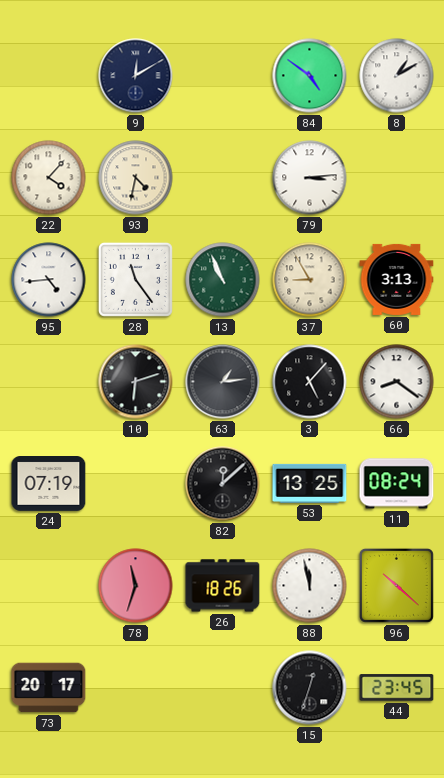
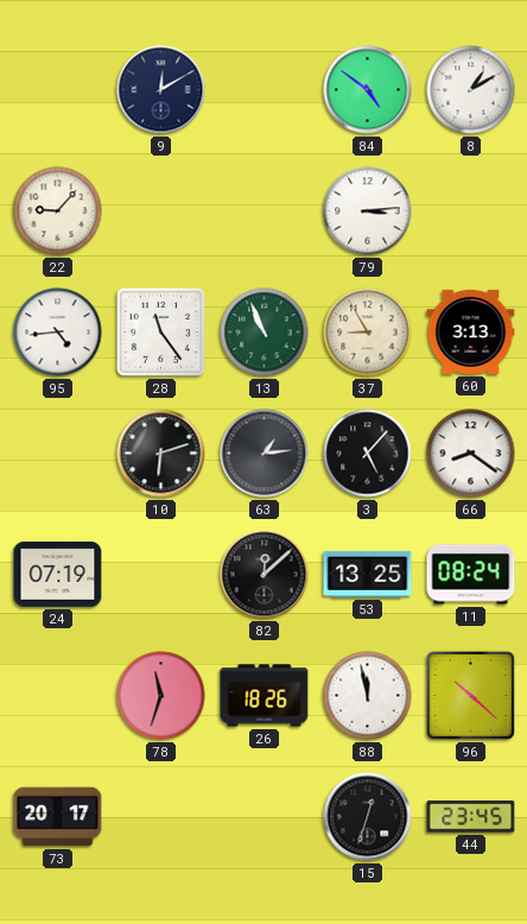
22: 4:07 -> 9:07 (58, 211)
93: 4:32 -> none (136, 178)
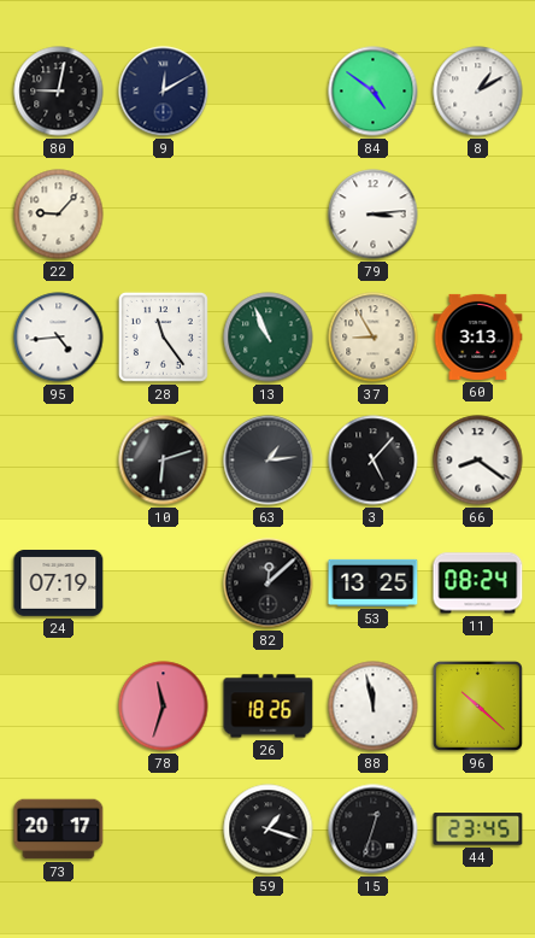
80: none -> 9:02 (59, 92)
59: none -> 1:18 (269, 829)
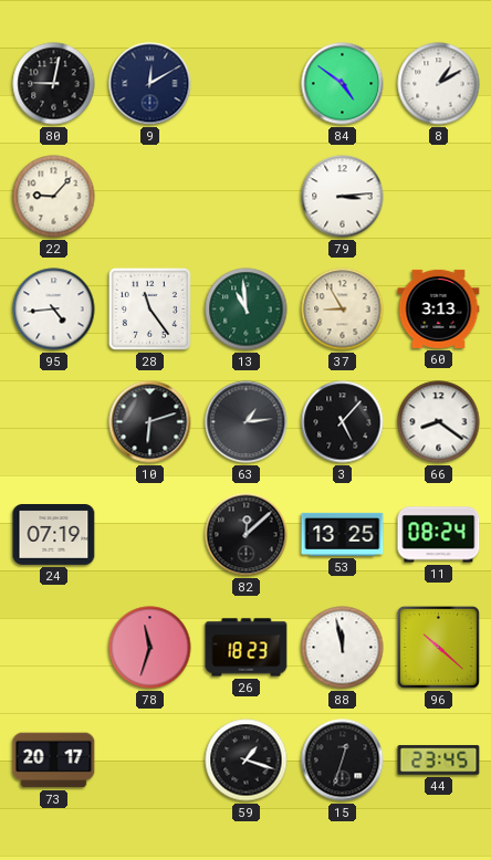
13: 10:56 -> 10:59 (247, 310)
26: 18:26 -> 18:23 (247, 648)
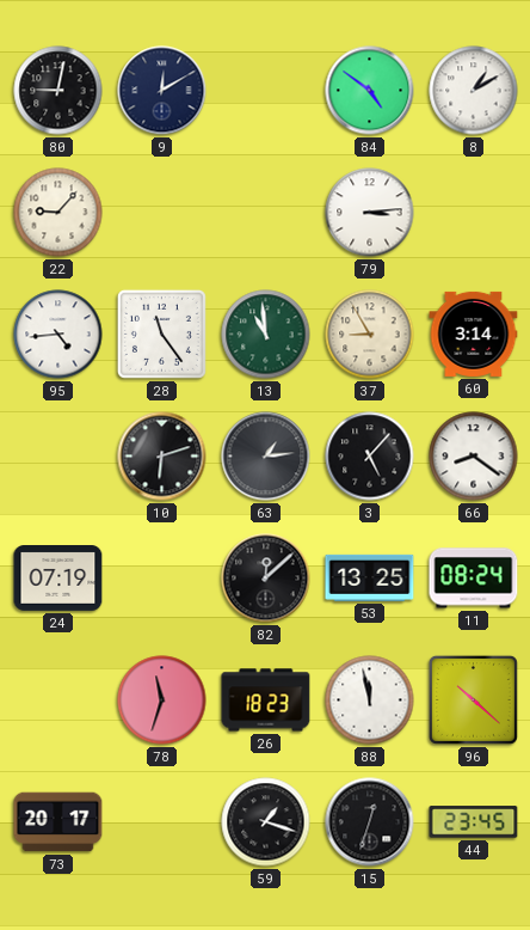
60: 3:13 -> 3:14 (474, 334)
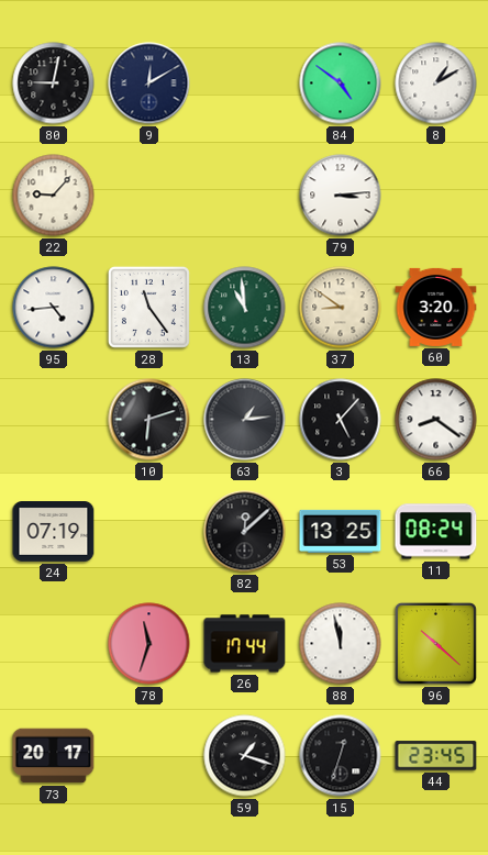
37: 8:55 -> 8:51 (341, 308)
60: 3:14 -> 3:20 (436, 307)
26: 18:23 -> 17:44 (245, 644)
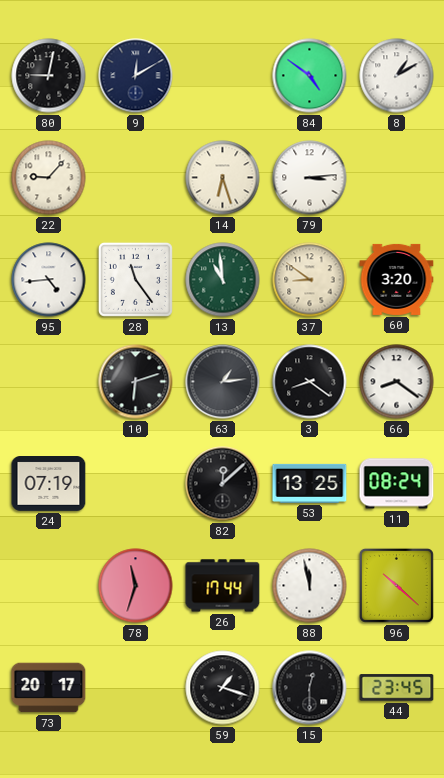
14: none -> 6:27 (223, 178)
3: 5:07 -> 8:21 (310, 382)
15: 12:33 -> 12:30 (310, 688)
